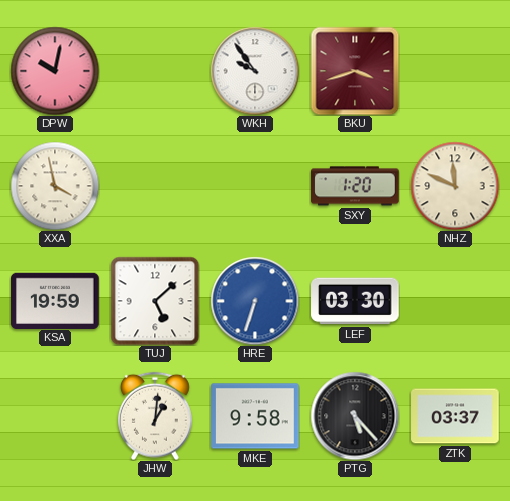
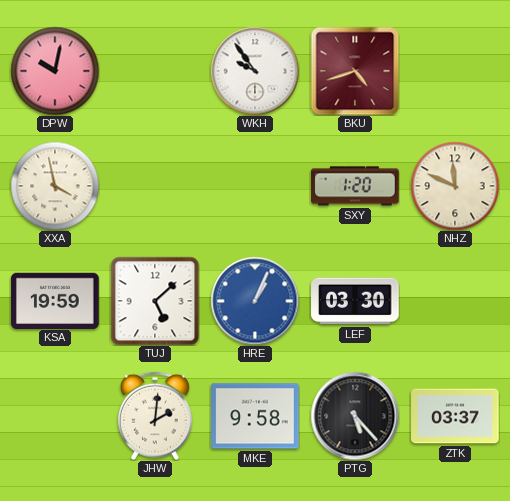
BKU: 3:42 -> 4:42 (355, 71)
HRE: 6:33 -> 1:04 (255, 301)
JHW: 1:01 -> 2:01 (155, 416)
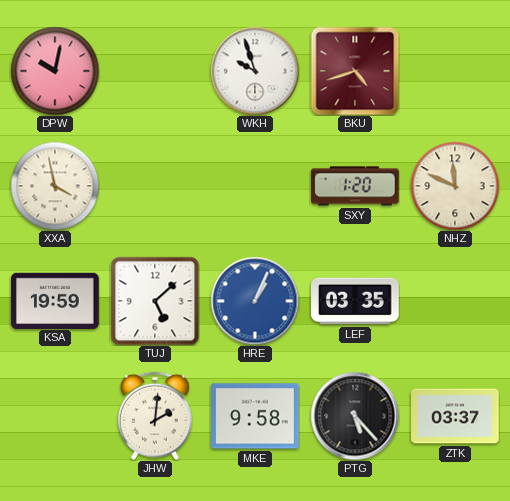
WKH: 9:54 -> 9:57 (255, 71)
LEF: 03:30 -> 03:35 (355, 301)
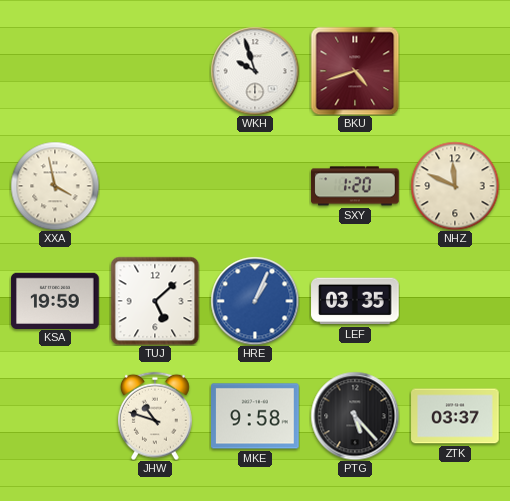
DPW: 10:02 -> none (55, 71)
JHW: 2:01 -> 10:48 (155, 416)
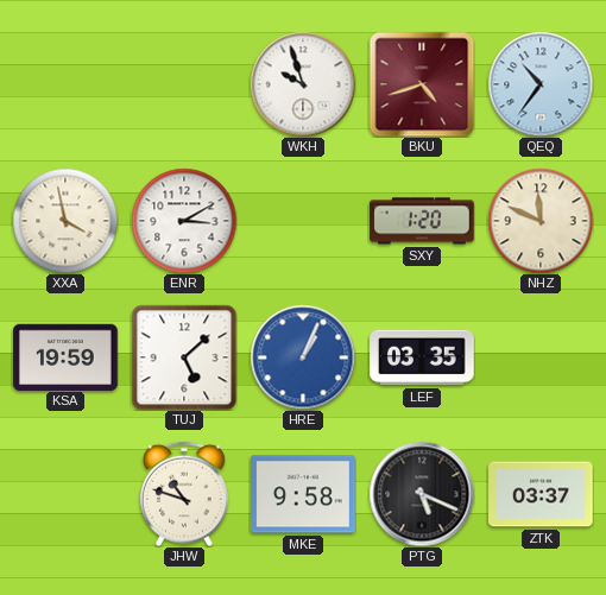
QEQ: none -> 10:36 (541, 84)
ENR: none -> 3:10 (184, 221)
PTG: 5:23 -> 5:19 (422, 494)
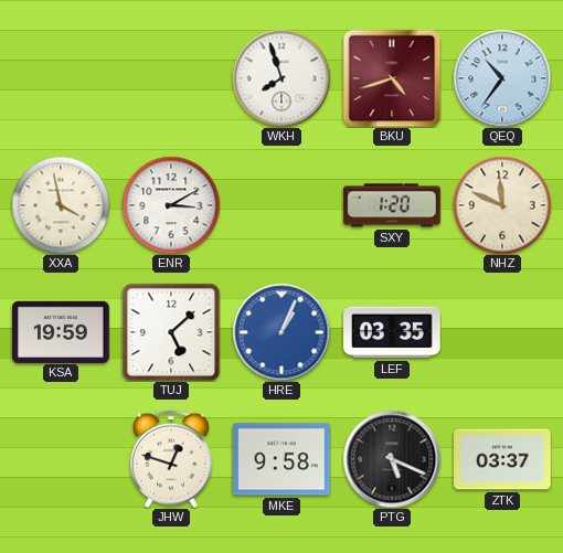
WKH: 9:57 -> 7:57 (281, 78)
JHW: 10:48 -> 12:48 (171, 459)
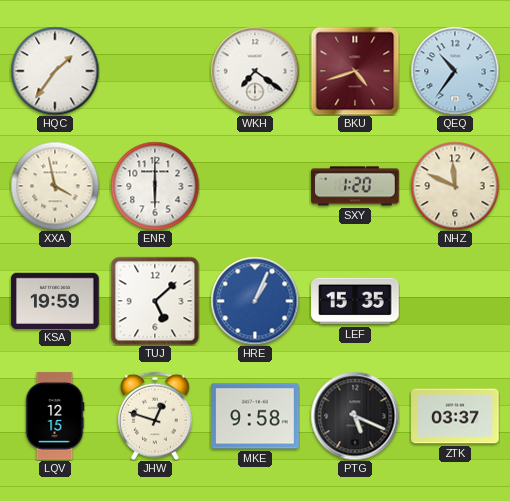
HQC: none -> 1:36 (55, 71)
WKH: 7:57 -> 7:21 (255, 71)
ENR: 3:10 -> 6:00 (155, 186)
LEF: 03:35 -> 15:35 (355, 301)
LQV: none -> 12:15 (55, 416)
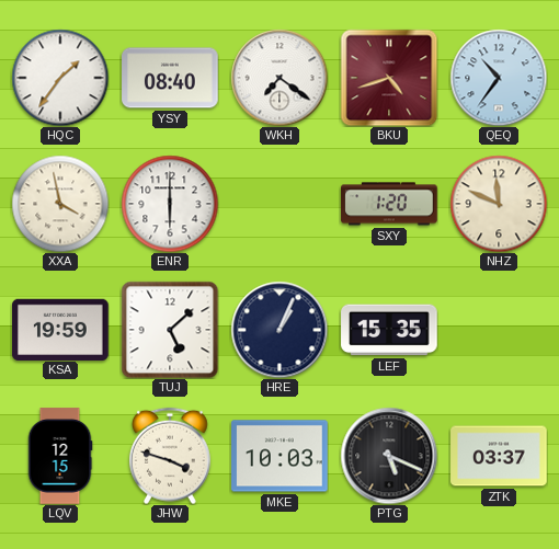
YSY: none -> 08:40 (170, 78)
HRE dial: blue -> navy (279, 330)
JHW: 12:48 -> 3:48 (170, 456)
MKE: 9:58 -> 10:03 (279, 456)
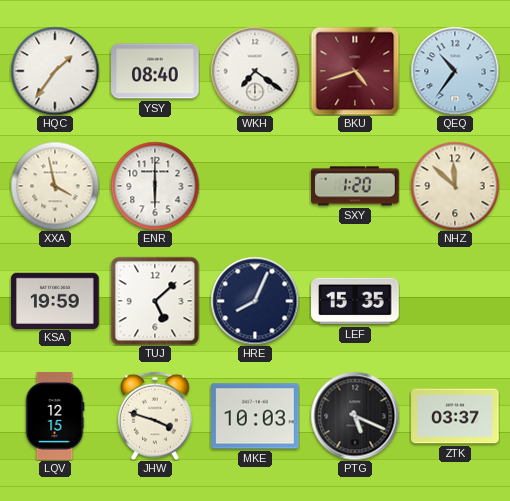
NHZ: 11:49 -> 11:52 (455, 186)
HRE: 1:04 -> 8:04 (255, 301)
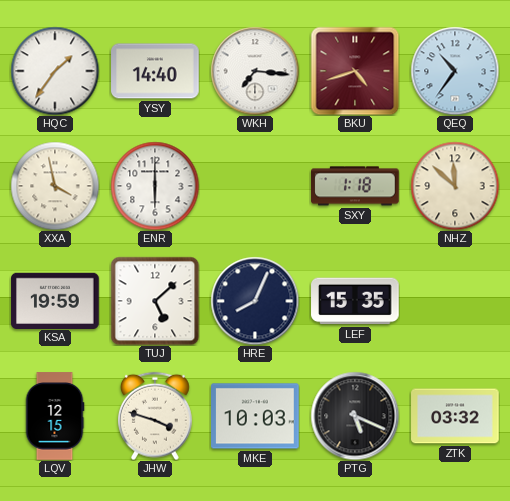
YSY: 08:40 -> 14:40 (155, 71)
WKH: 7:21 -> 7:16 (255, 71)
SXY: 1:20 -> 1:18 (355, 186)
ZTK: 03:37 -> 03:32 (455, 416)
